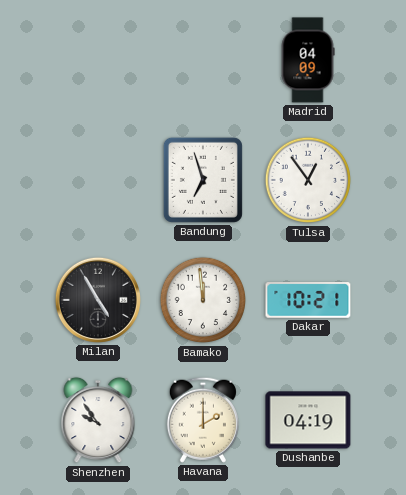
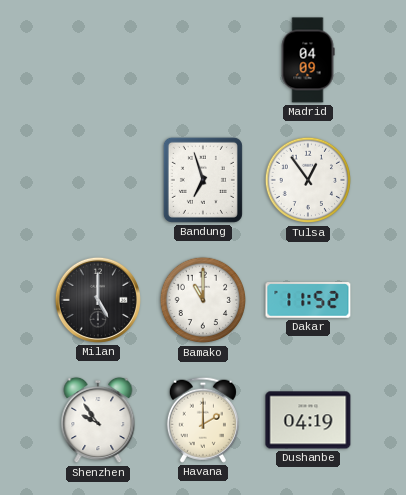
Milan: 4:55 -> 5:00 (98, 300)
Bamako: 11:59 -> 11:00 (203, 300)
Dakar: 10:21 -> 11:52 (308, 300)
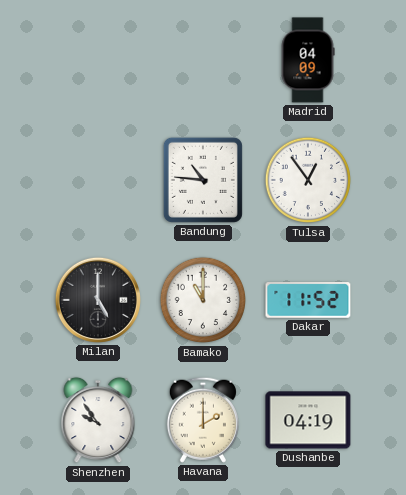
Bandung: 6:57 -> 10:46 (203, 180)
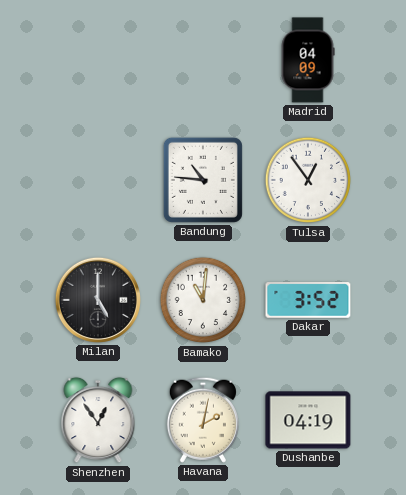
Bamako: 11:00 -> 11:01 (203, 300)
Dakar: 11:52 -> 3:52 (308, 300)
Shenzhen: 9:54 -> 12:54 (98, 420)
Havana: 2:00 -> 2:02 (203, 420)
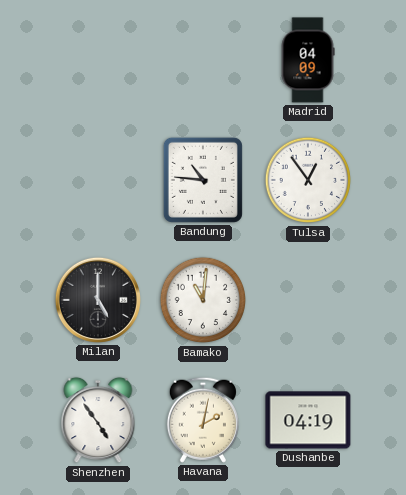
Dakar: 3:52 -> none (308, 300)
Shenzhen: 12:54 -> 4:54 (98, 420)
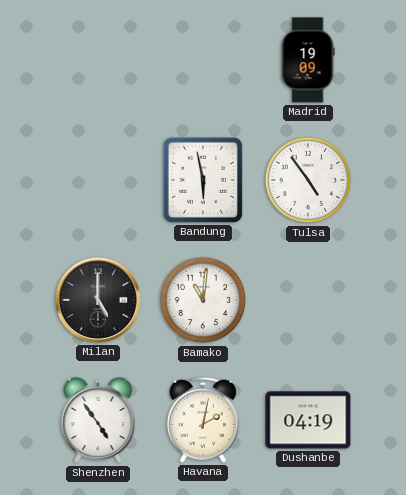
Madrid: 04:09 -> 19:09 (308, 60)
Bandung: 10:46 -> 5:58 (203, 180)
Tulsa: 12:54 -> 4:54 (308, 180)
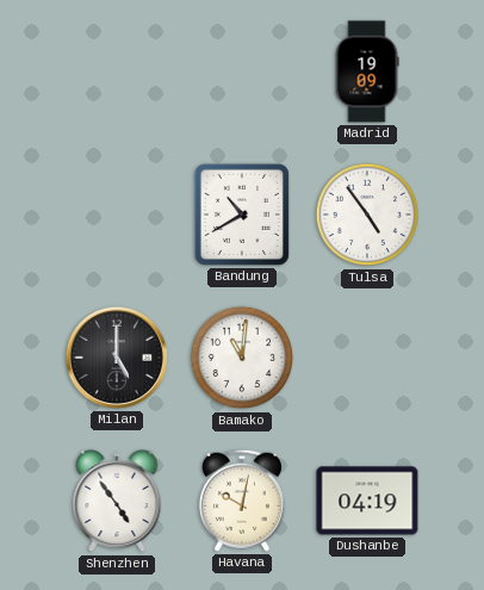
Bandung: 5:58 -> 10:40 (242, 215)
Havana: 2:02 -> 10:02 (242, 501)
